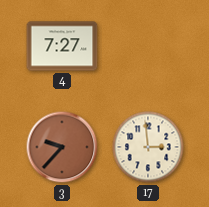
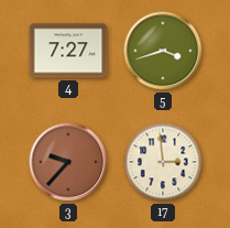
5: none -> 3:42 (163, 51)
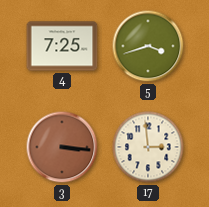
4: 7:27 -> 7:25 (62, 46)
3: 9:37 -> 3:16 (62, 147)
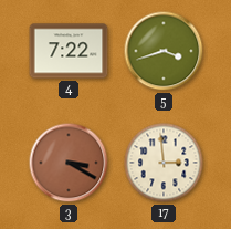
4: 7:25 -> 7:22 (69, 51)
3: 3:16 -> 3:20 (69, 163)
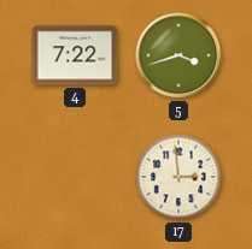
3: 3:20 -> none (69, 163)
